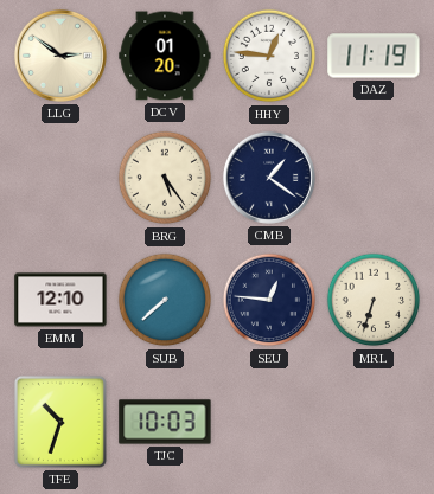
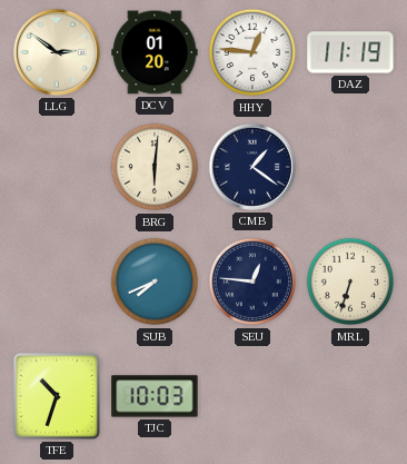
BRG: 5:24 -> 6:01 (155, 167)
EMM: 12:10 -> none (60, 300)
SUB: 7:38 -> 7:41 (155, 282)
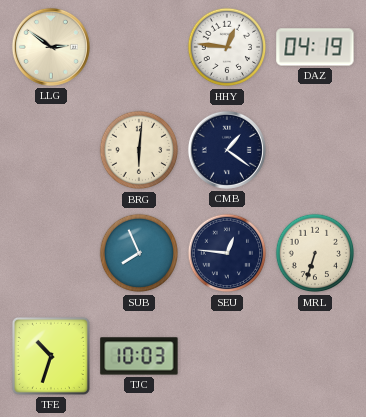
DCV: 01:20 -> none (155, 52)
DAZ: 11:19 -> 04:19 (315, 47)
SUB: 7:41 -> 7:56 (139, 253)
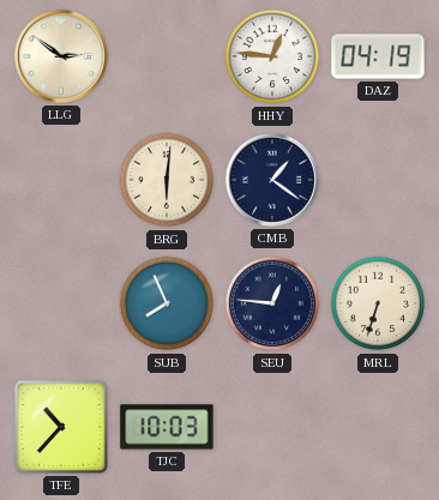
TFE: 10:33 -> 10:37 (61, 427)
